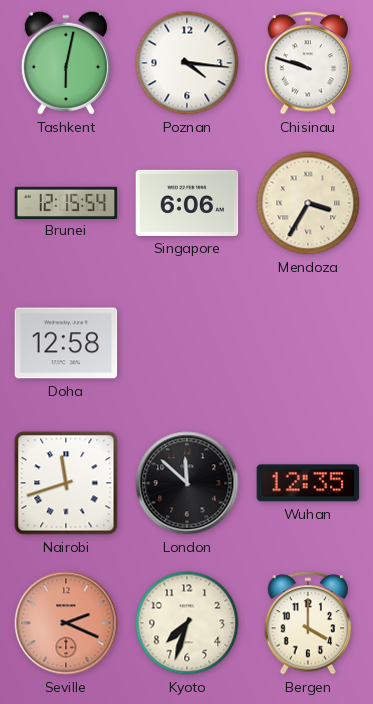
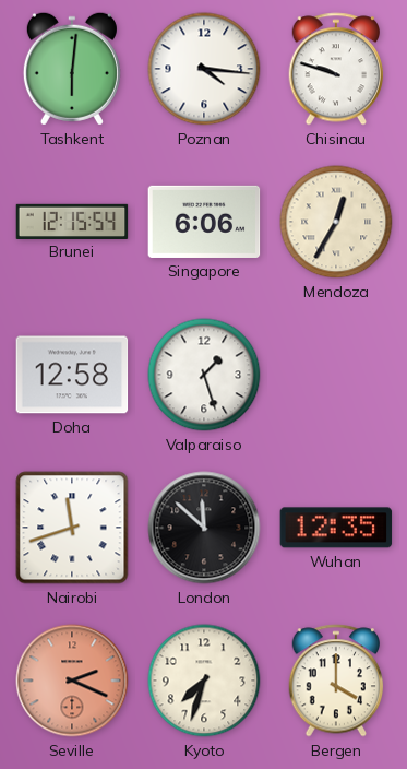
Tashkent: 6:02 -> 6:01 (72, 69)
Mendoza: 3:35 -> 12:35 (336, 222)
Valparaiso: none -> 1:27 (204, 375)
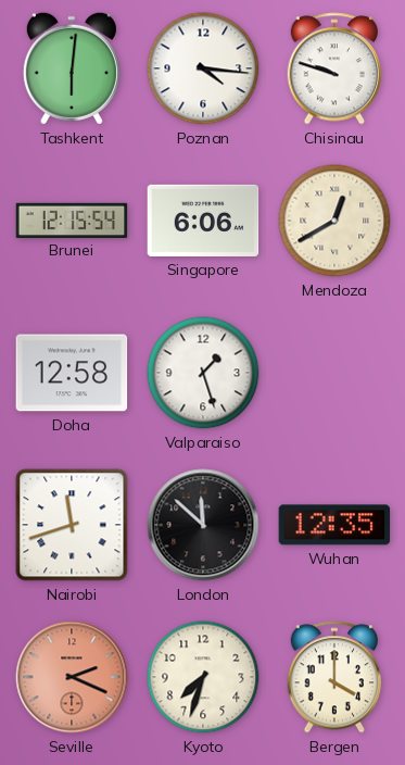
Mendoza: 12:35 -> 12:40 (334, 221)
